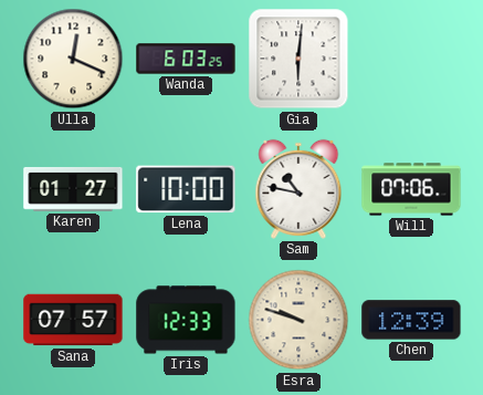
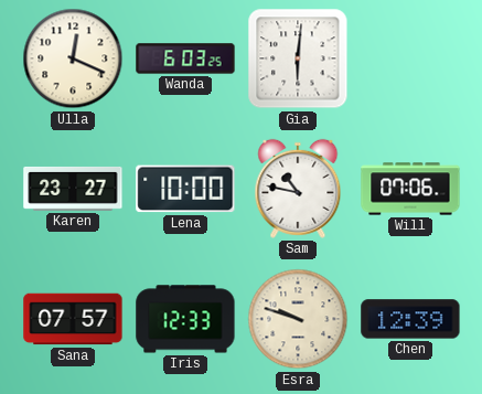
Karen: 01:27 -> 23:27 (73, 189)
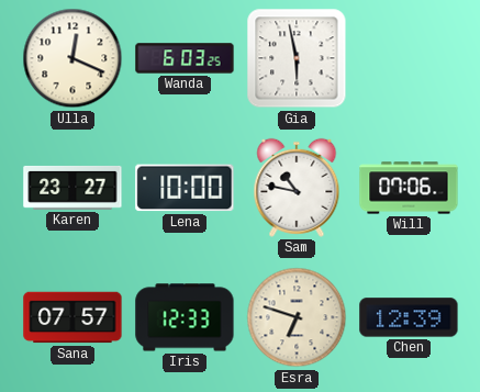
Gia: 6:01 -> 5:58 (297, 58)
Esra: 9:48 -> 6:48 (297, 317)
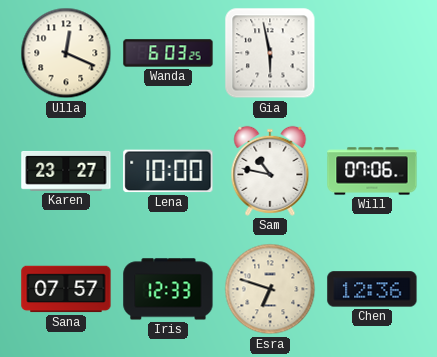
Chen: 12:39 -> 12:36 (372, 289)
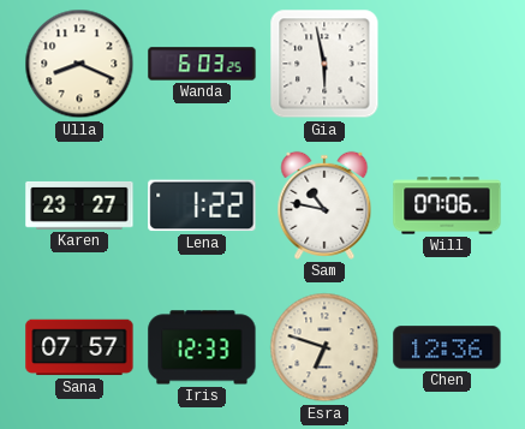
Ulla: 12:19 -> 8:19 (79, 64)
Lena: 10:00 -> 1:22 (202, 205)
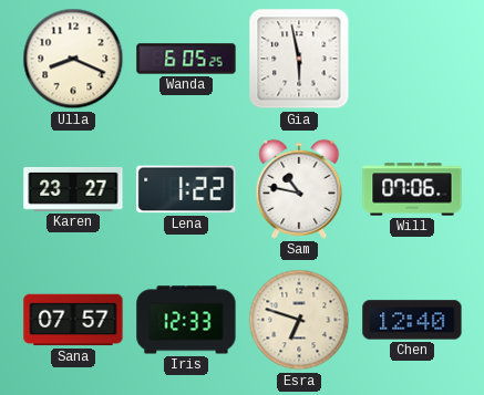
Wanda: 6:03 -> 6:05 (186, 59)
Chen: 12:36 -> 12:40 (412, 320)
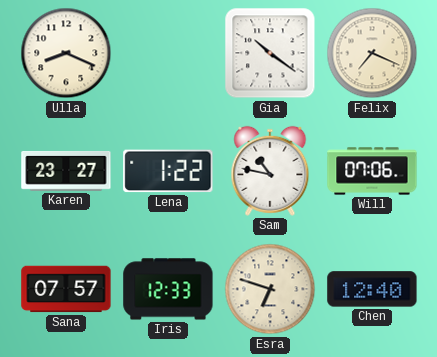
Wanda: 6:05 -> none (186, 59)
Gia: 5:58 -> 10:21 (270, 53)
Felix: none -> 7:19 (372, 53)
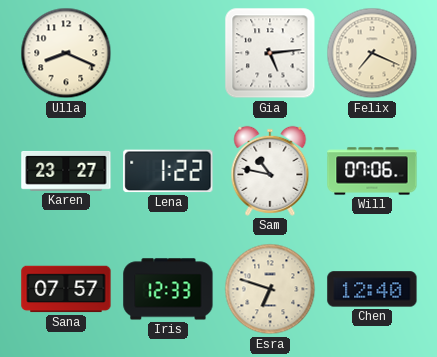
Gia: 10:21 -> 5:14 (270, 53)
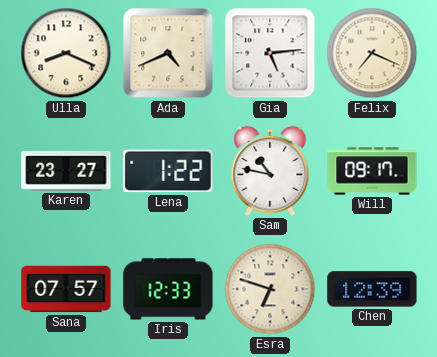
Ada: none -> 4:41 (168, 53)
Will: 07:06 -> 09:17 (372, 171)
Chen: 12:40 -> 12:39 (372, 289)
